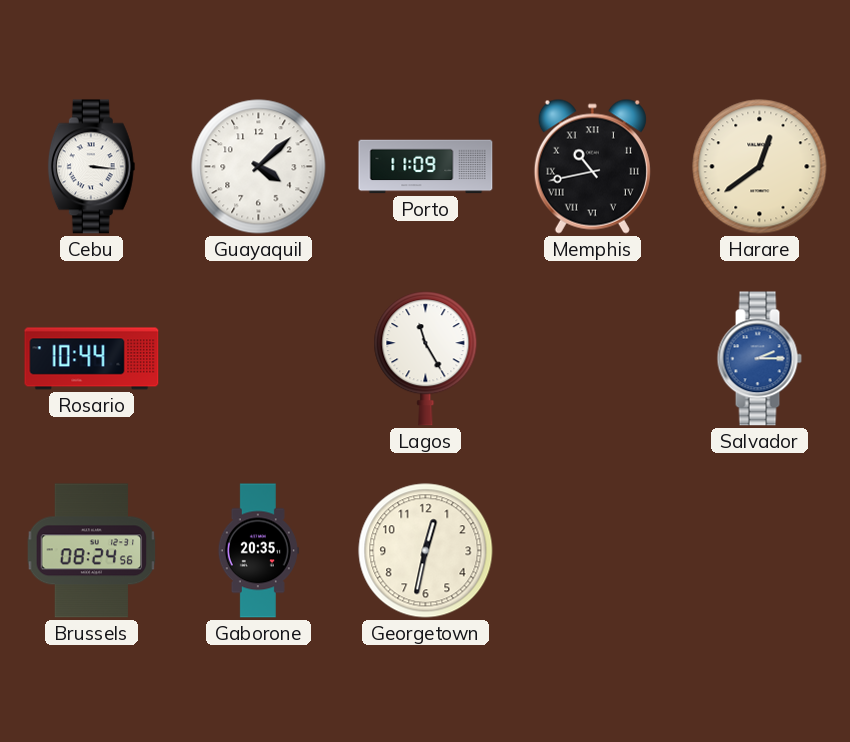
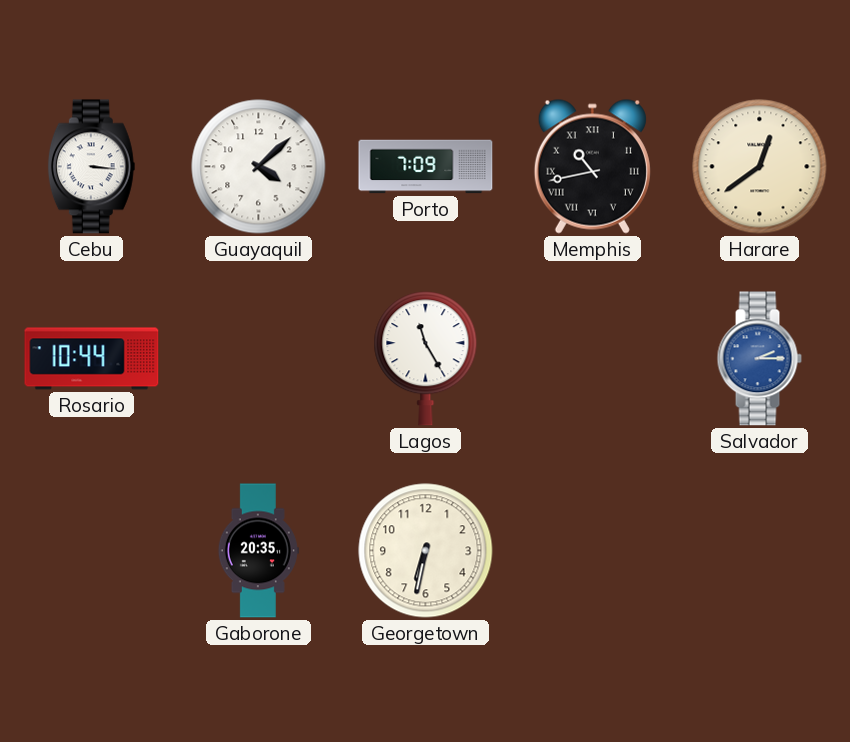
Porto: 11:09 -> 7:09 (426, 167)
Brussels: 08:24 -> none (92, 551)
Georgetown: 12:32 -> 6:32 (426, 551)
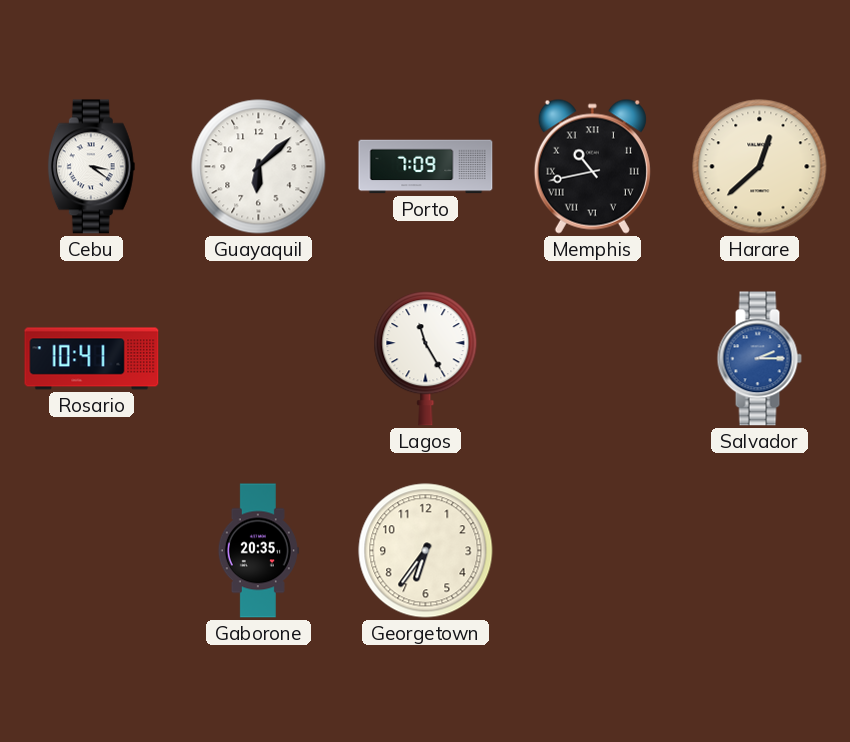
Cebu: 3:16 -> 3:21 (91, 167)
Guayaquil: 4:08 -> 6:08 (259, 167)
Harare: 12:39 -> 12:38 (760, 167)
Rosario: 10:44 -> 10:41 (92, 359)
Georgetown: 6:32 -> 6:36 (426, 551)
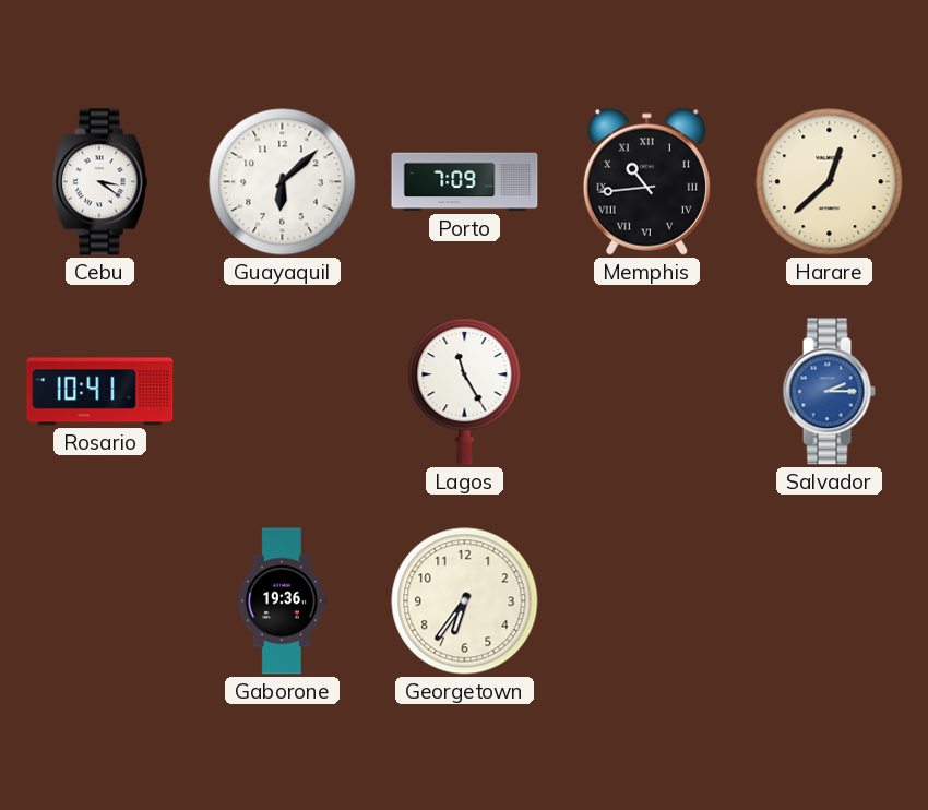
Memphis: 10:43 -> 10:44 (646, 181)
Gaborone: 20:35 -> 19:36 (282, 601)
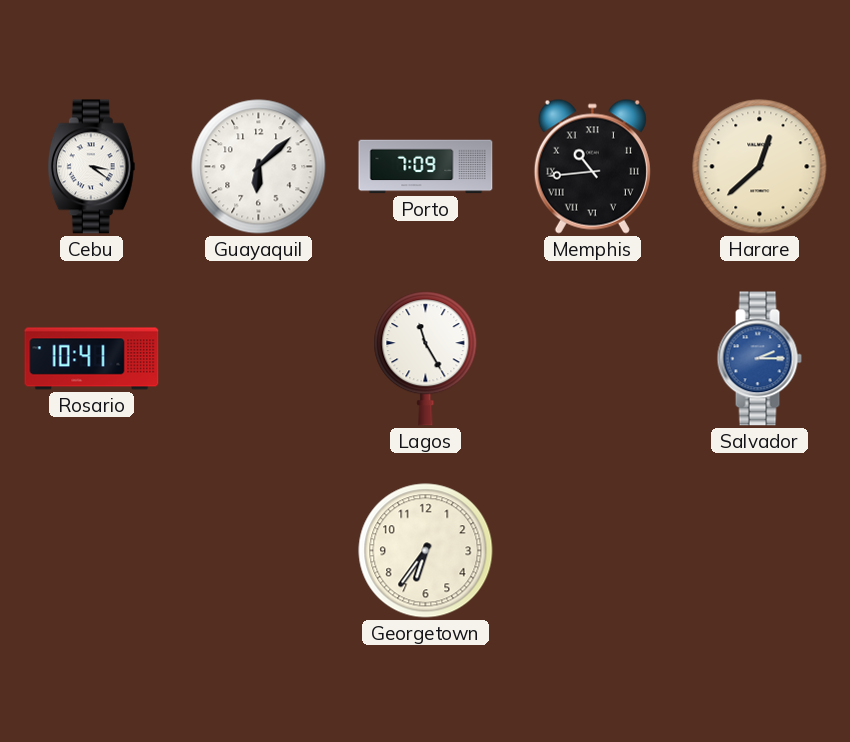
Gaborone: 19:36 -> none (282, 601)
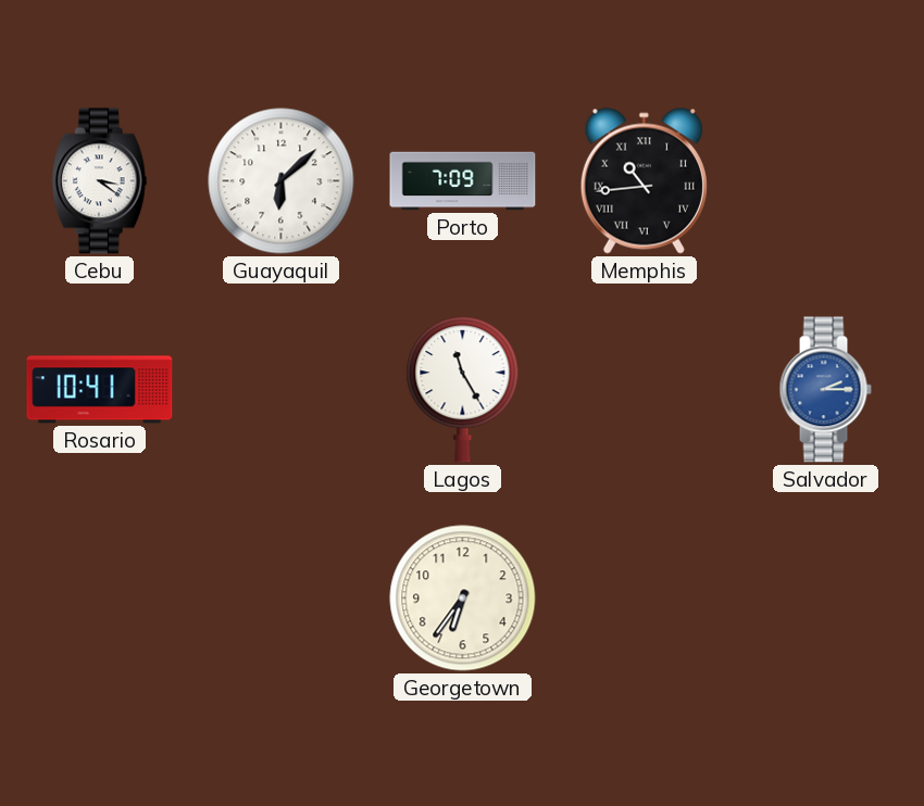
Harare: 12:38 -> none (760, 167)
